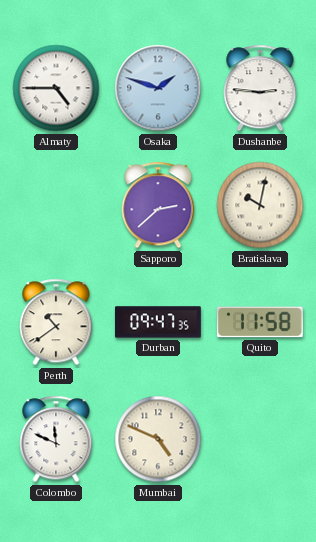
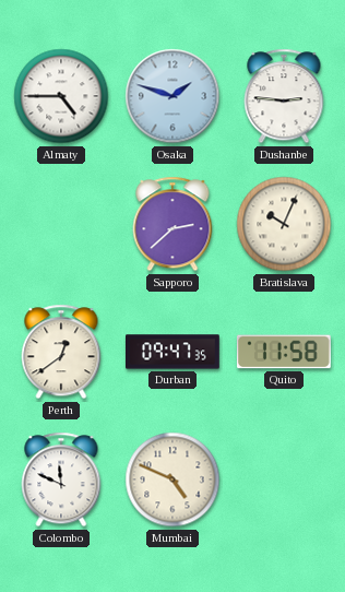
Bratislava: 10:02 -> 10:04 (284, 224)
Perth: 10:39 -> 12:39 (61, 352)
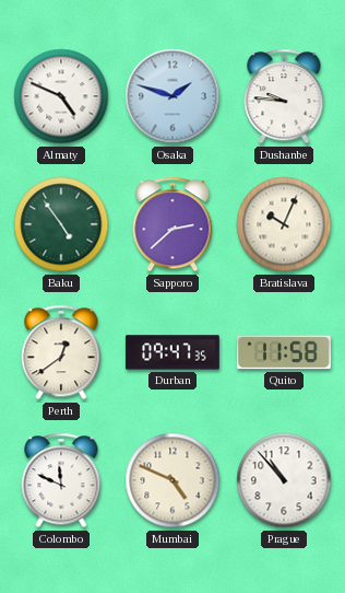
Almaty: 4:45 -> 4:49 (61, 96)
Dushanbe: 2:46 -> 9:46 (284, 96)
Baku: none -> 4:54 (61, 224)
Prague: none -> 10:53 (284, 480)
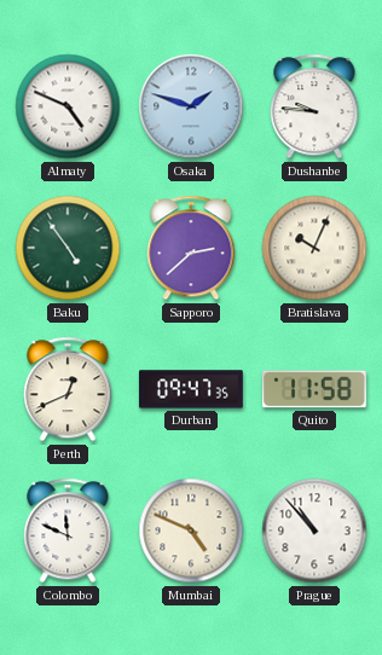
Perth: 12:39 -> 12:41 (68, 389)
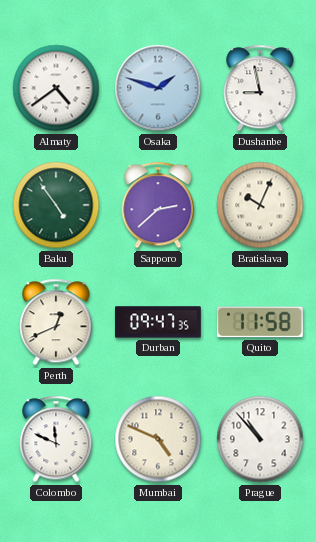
Almaty: 4:49 -> 4:39 (56, 88)
Dushanbe: 9:46 -> 8:58 (260, 88)
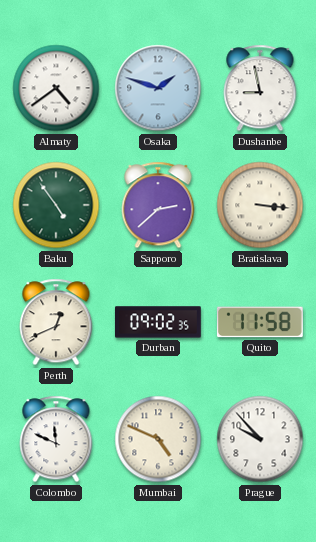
Bratislava: 10:04 -> 3:16 (260, 205)
Durban: 09:47 -> 09:02 (159, 322)
Prague: 10:53 -> 9:53 (260, 439)
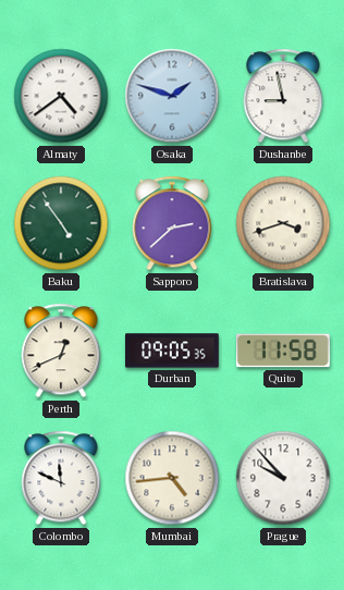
Bratislava: 3:16 -> 3:42 (283, 223)
Durban: 09:02 -> 09:05 (173, 351)
Mumbai: 4:49 -> 4:44 (172, 478)
